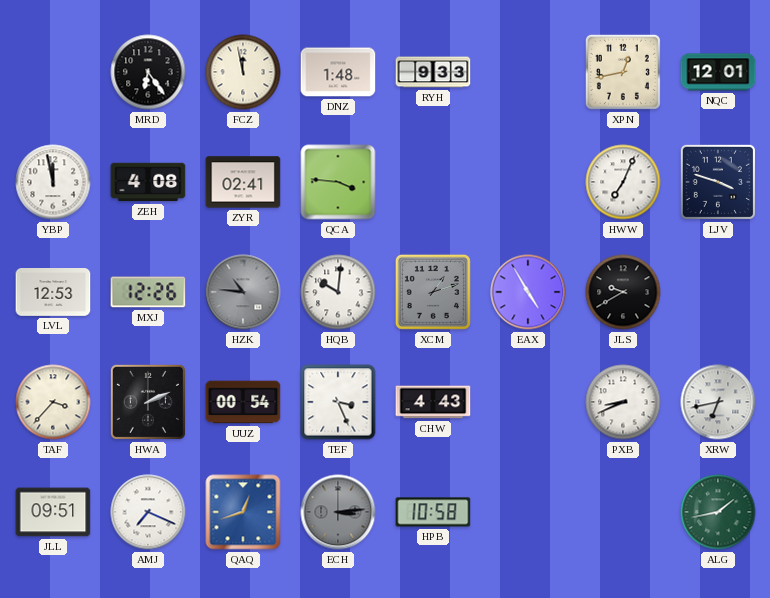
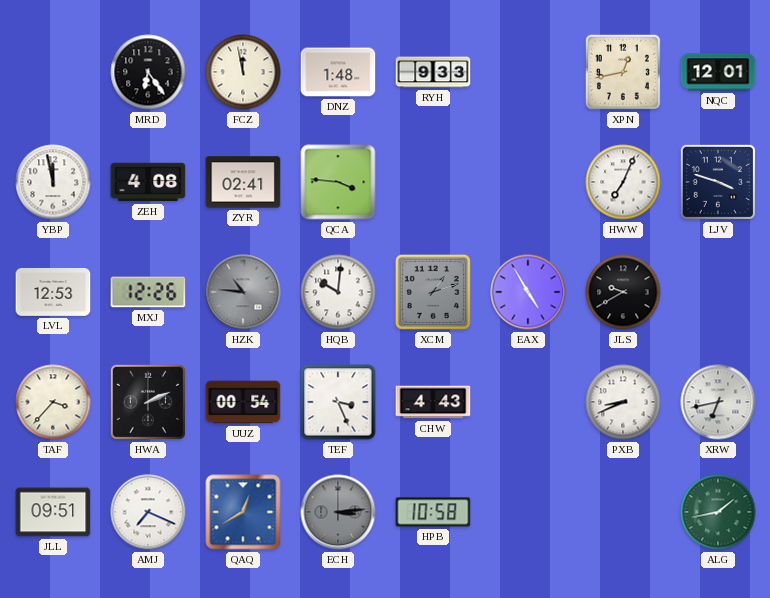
QAQ: 12:42 -> 12:40 (243, 512)
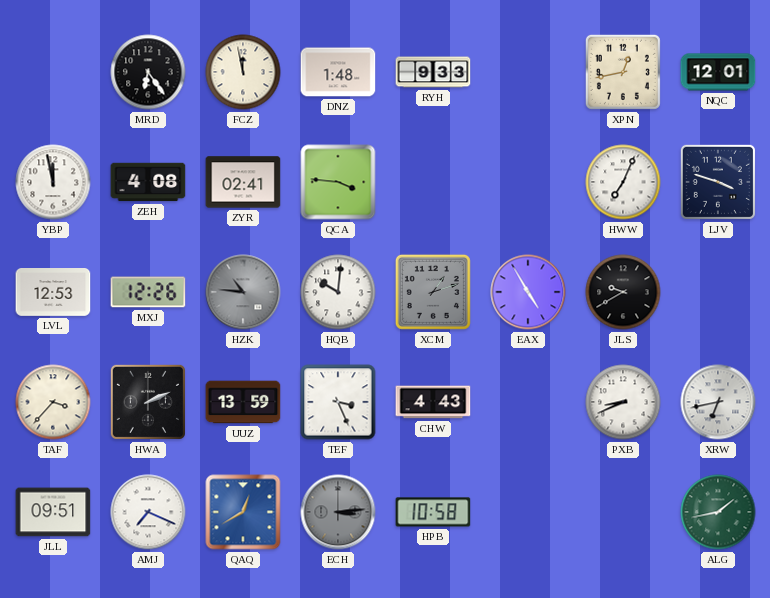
UUZ: 00:54 -> 13:59 (243, 402)
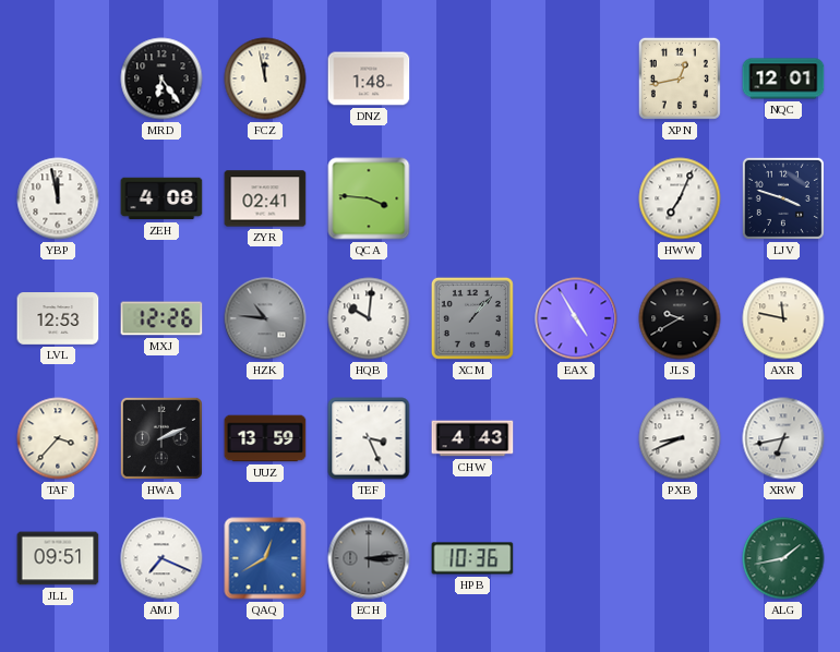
RYH: 9:33 -> none (433, 72)
XCM: 1:12 -> 1:07 (472, 318)
AXR: none -> 11:47 (783, 318)
HPB: 10:58 -> 10:36 (472, 558)
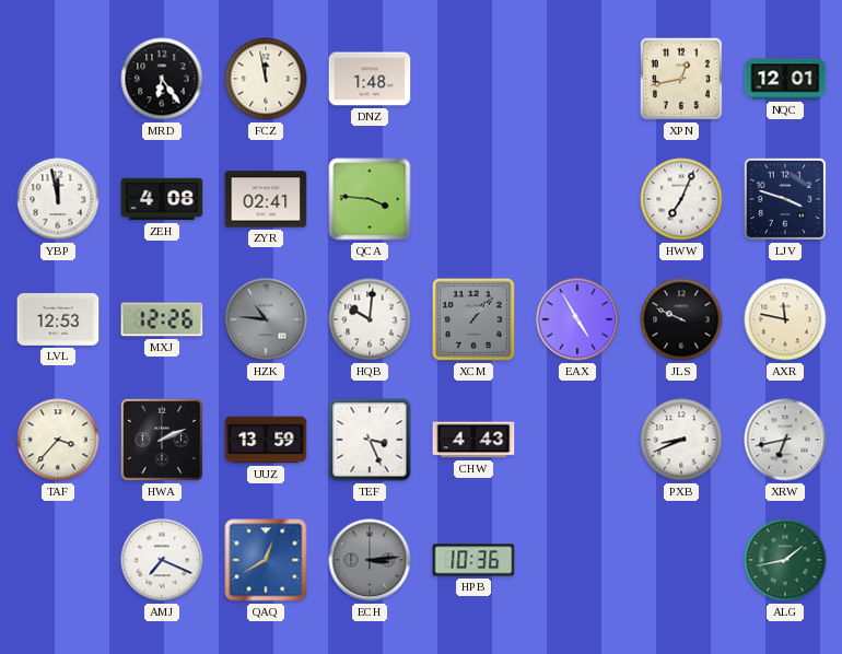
JLS: 9:40 -> 9:49 (681, 319)
JLL: 09:51 -> none (58, 558)
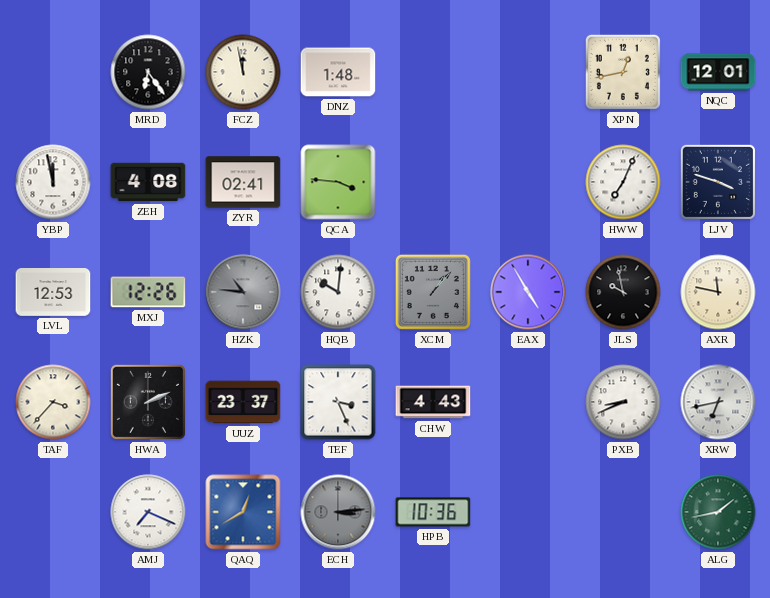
JLS: 9:49 -> 9:58 (623, 292)
UUZ: 13:59 -> 23:37 (243, 402)
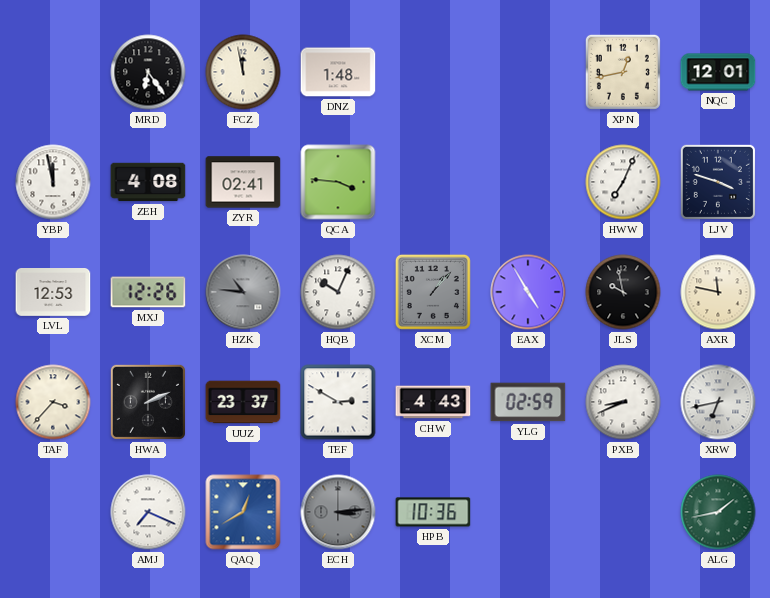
HQB: 10:01 -> 10:04 (338, 292)
TEF: 3:26 -> 2:50 (338, 402)
YLG: none -> 02:59 (528, 402)
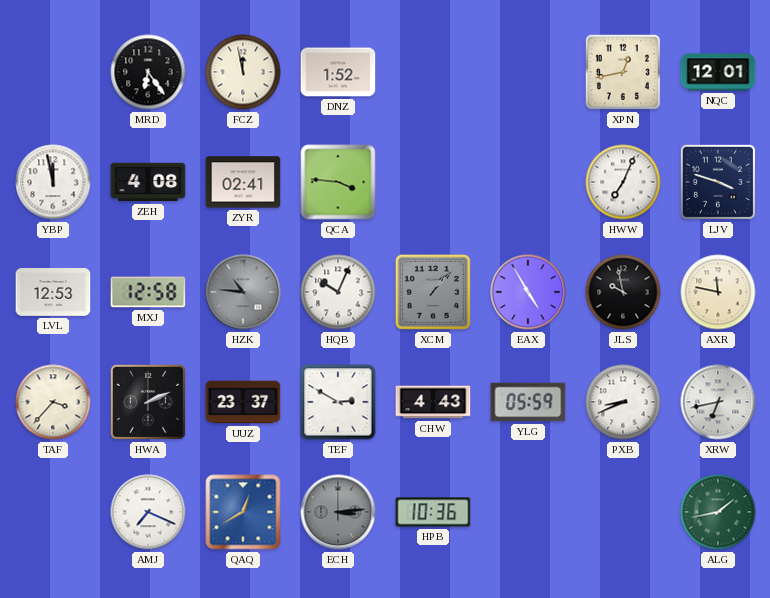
DNZ: 1:48 -> 1:52 (338, 72)
MXJ: 12:26 -> 12:58 (148, 292)
YLG: 02:59 -> 05:59 (528, 402)
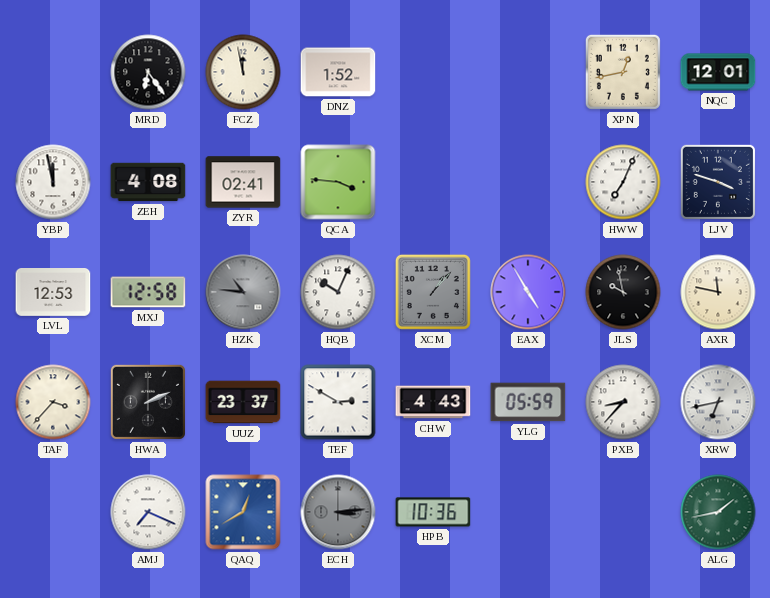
PXB: 8:41 -> 8:37 (623, 402)
